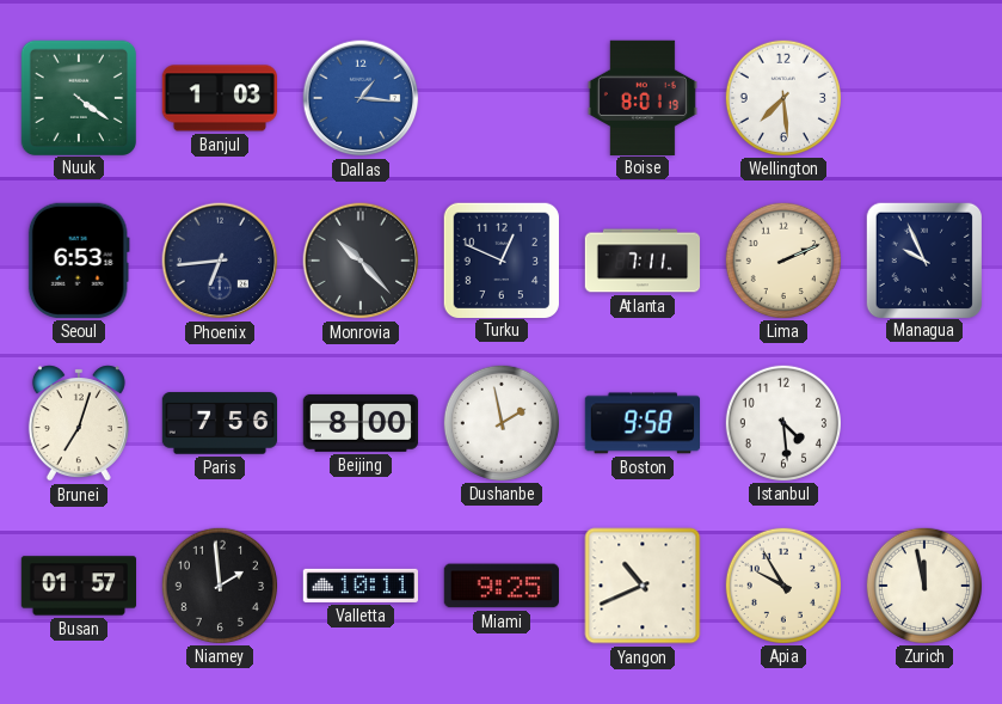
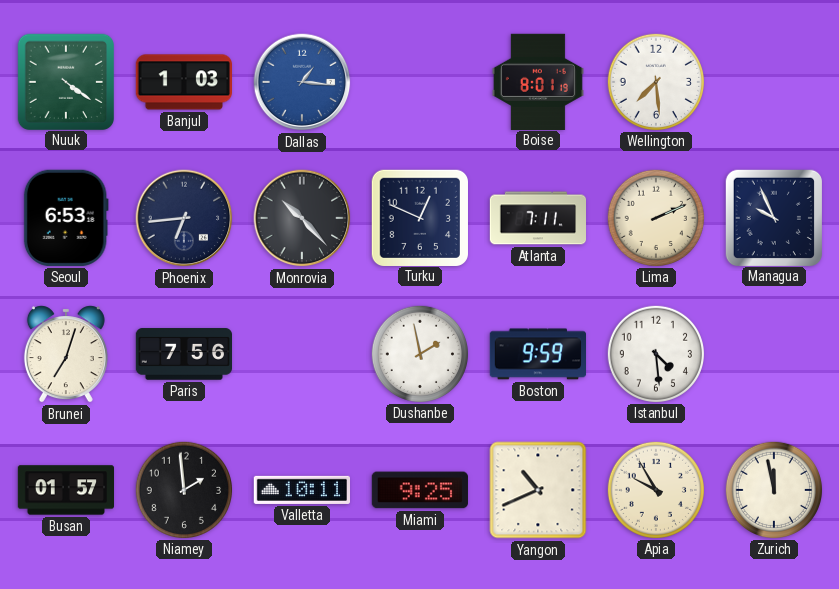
Beijing: 8:00 -> none (359, 423)
Boston: 9:58 -> 9:59 (537, 354)
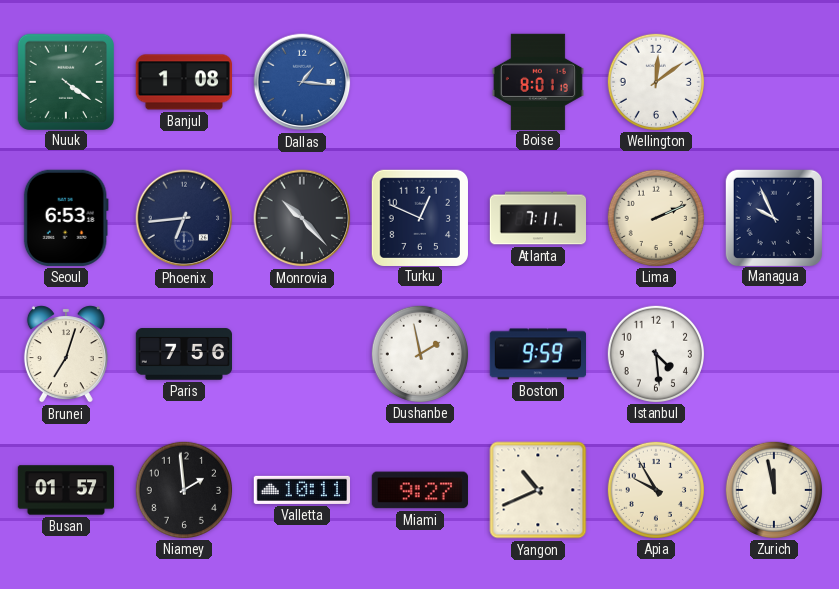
Banjul: 1:03 -> 1:08 (183, 82)
Wellington: 7:29 -> 12:09 (655, 81)
Miami: 9:25 -> 9:27 (420, 490)
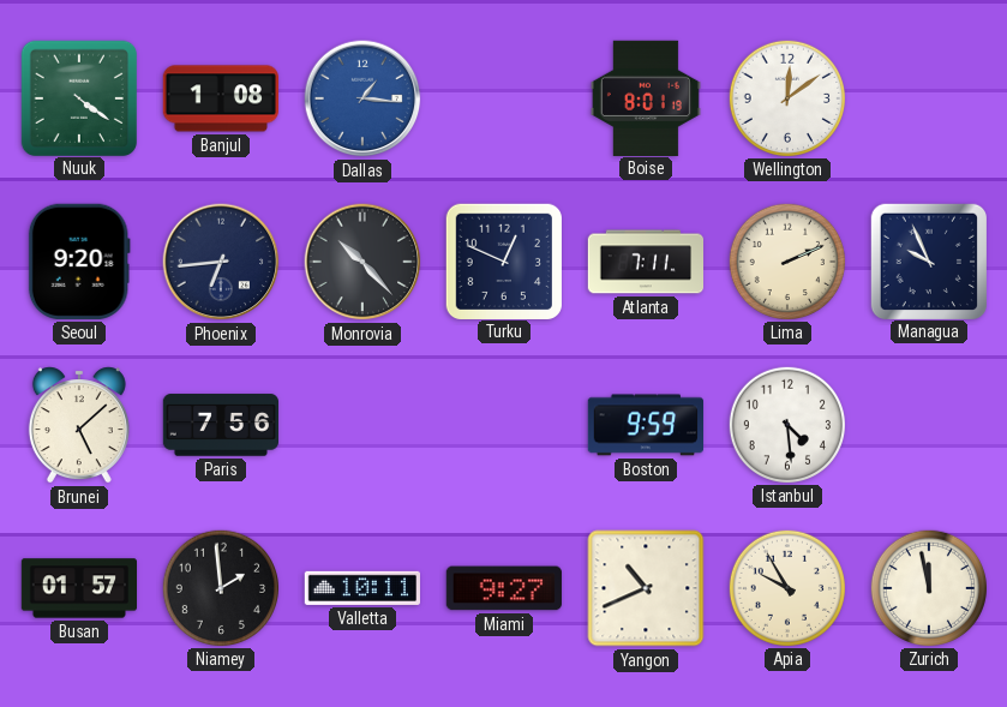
Seoul: 6:53 -> 9:20 (79, 262)
Brunei: 7:03 -> 5:08 (79, 425)
Dushanbe: 1:58 -> none (419, 353)
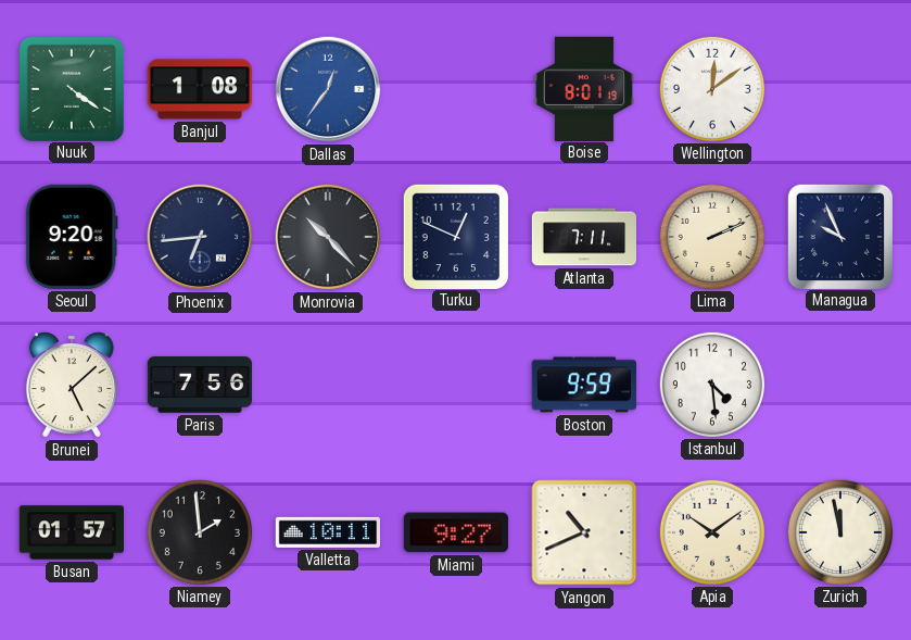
Dallas: 1:16 -> 12:36 (328, 89)
Apia: 9:55 -> 10:09 (711, 531)
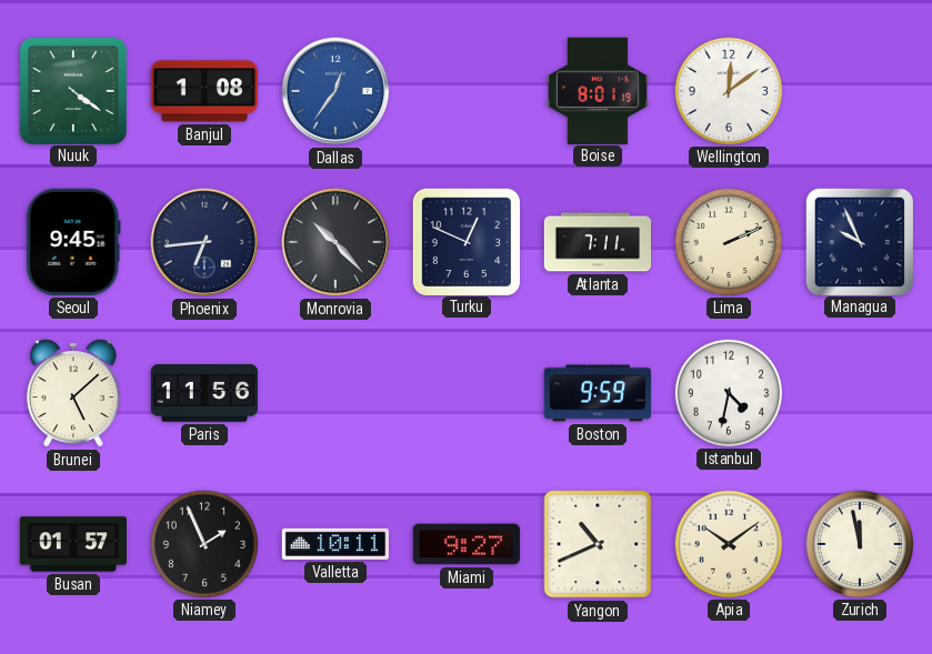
Seoul: 9:20 -> 9:45 (73, 242)
Paris: 7:56 -> 11:56 (203, 393)
Istanbul: 4:29 -> 4:32 (728, 392)
Niamey: 1:59 -> 1:56 (203, 543)
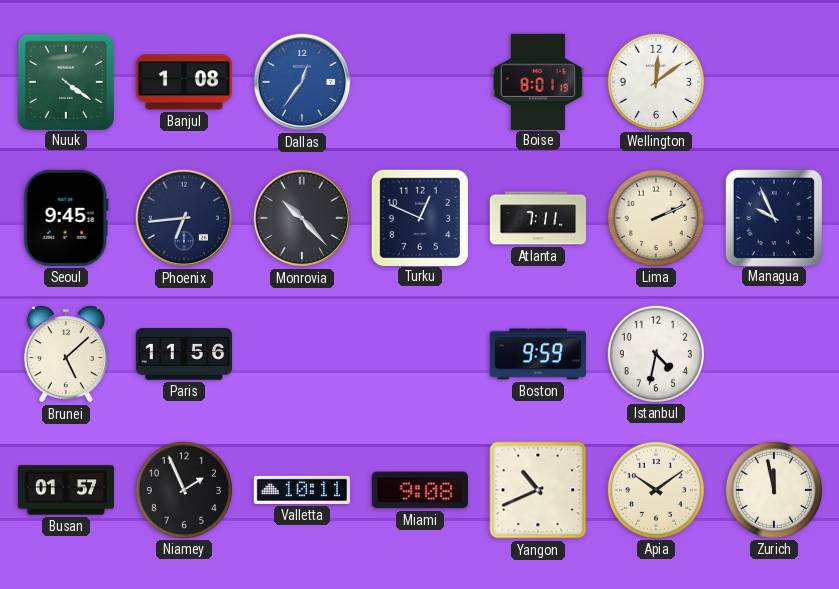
Miami: 9:27 -> 9:08 (420, 490)
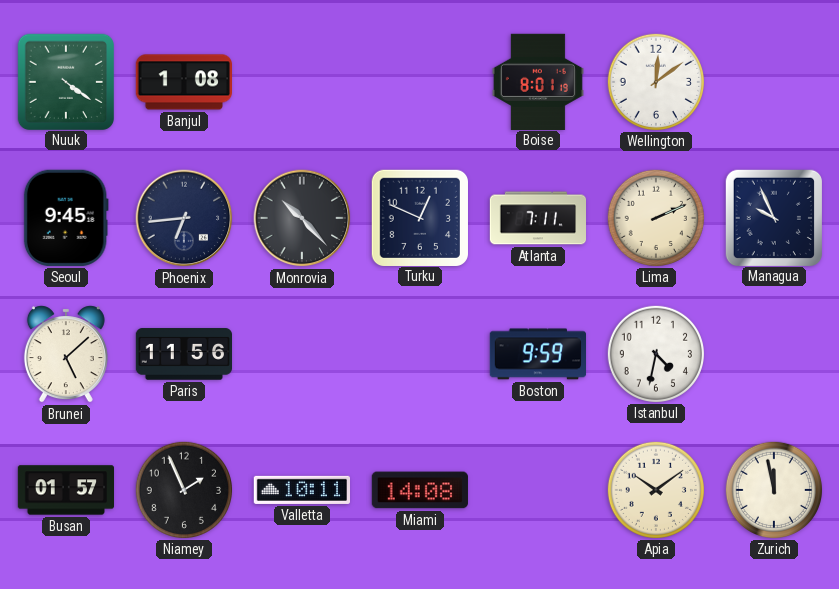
Dallas: 12:36 -> none (302, 82)
Miami: 9:08 -> 14:08 (420, 490)
Yangon: 10:41 -> none (538, 490)
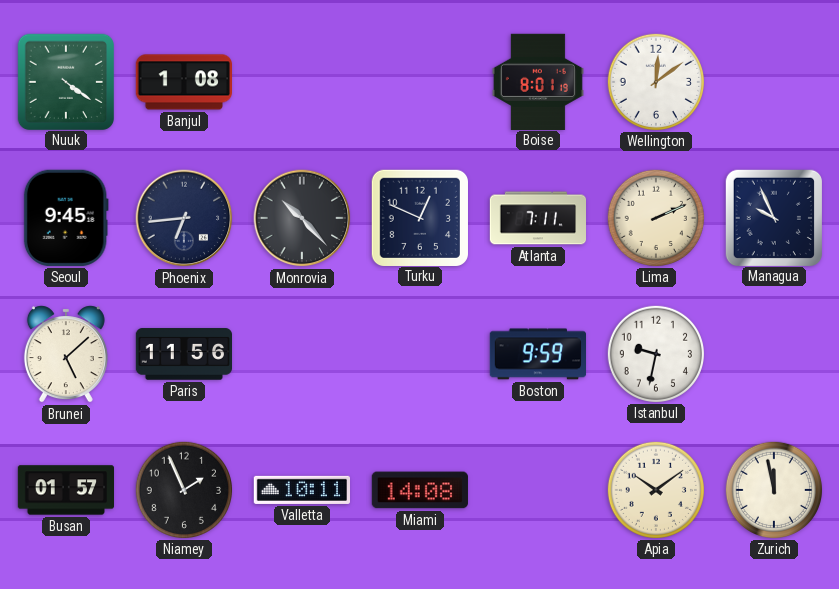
Istanbul: 4:32 -> 9:32 (655, 353)
